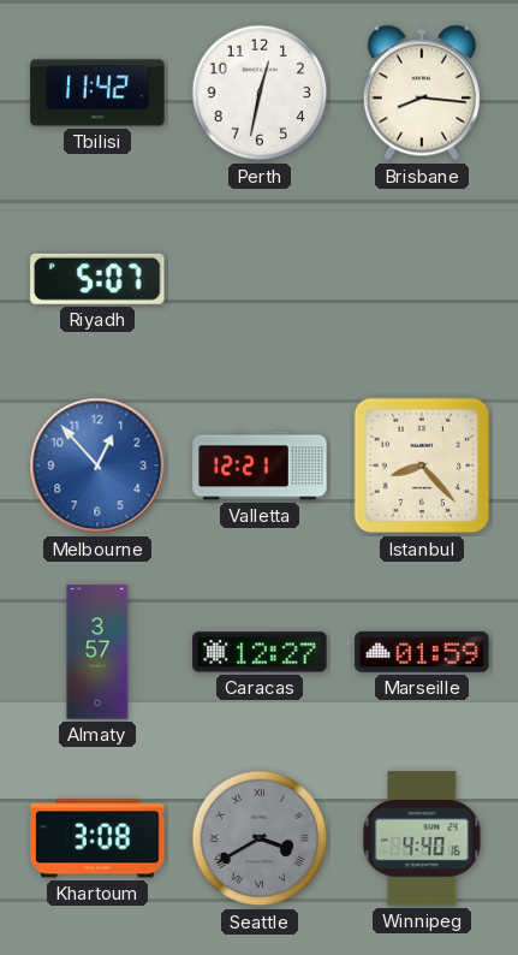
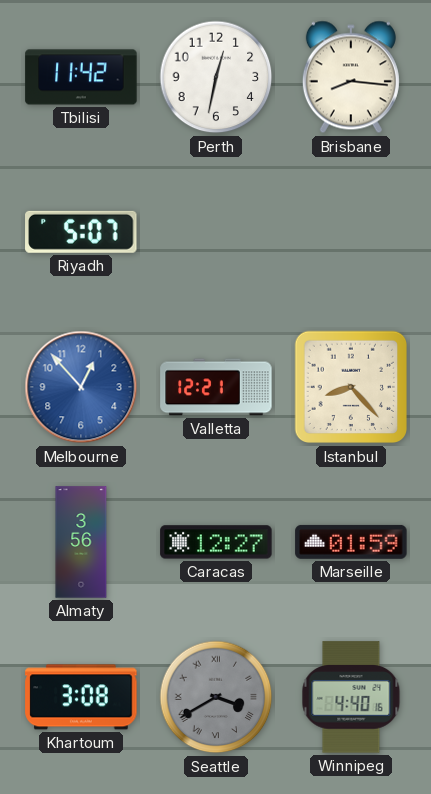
Almaty: 3:57 -> 3:56 (81, 542)
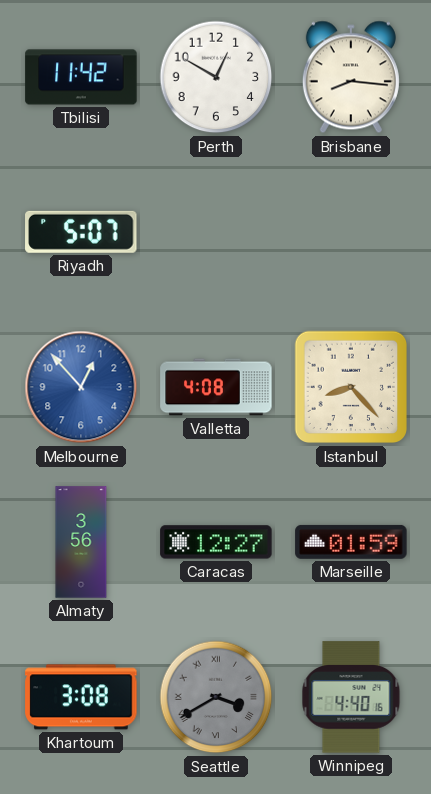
Perth: 12:32 -> 12:50 (216, 77)
Valletta: 12:21 -> 4:08 (216, 387)
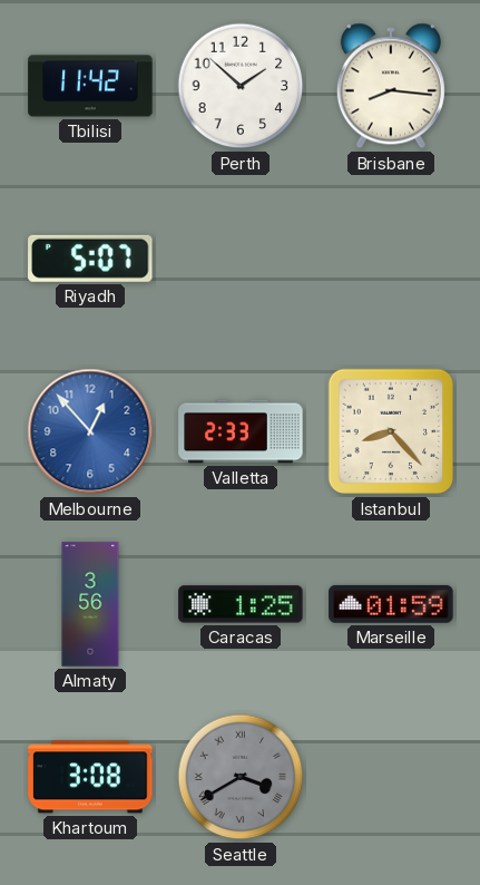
Perth: 12:50 -> 1:52 (241, 86)
Valletta: 4:08 -> 2:33 (241, 431)
Caracas: 12:27 -> 1:25 (241, 604)
Winnipeg: 4:40 -> none (351, 697)
